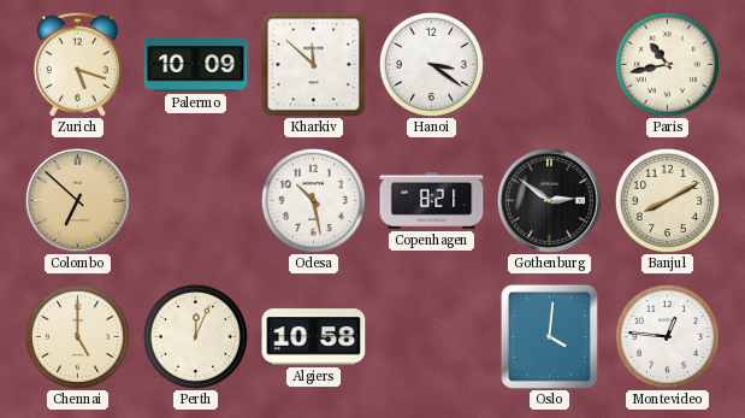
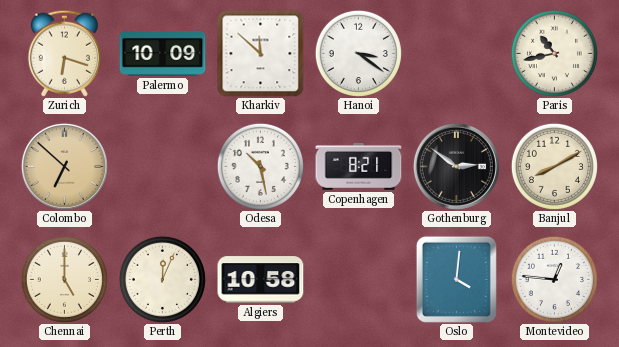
Zurich: 5:18 -> 6:18 (64, 53)
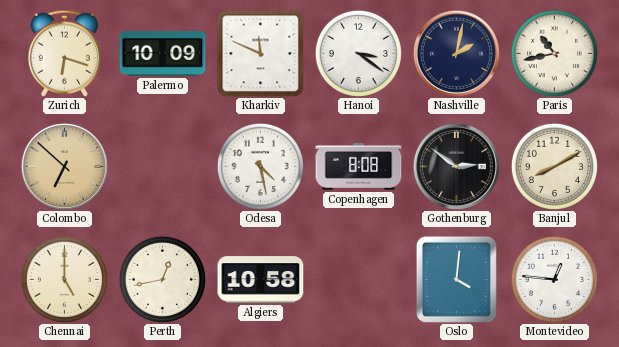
Kharkiv: 11:52 -> 11:49 (261, 54)
Nashville: none -> 2:02 (456, 53)
Odesa: 10:28 -> 4:28 (260, 166)
Copenhagen: 8:21 -> 8:08 (359, 166)
Perth: 12:04 -> 12:43 (162, 279)
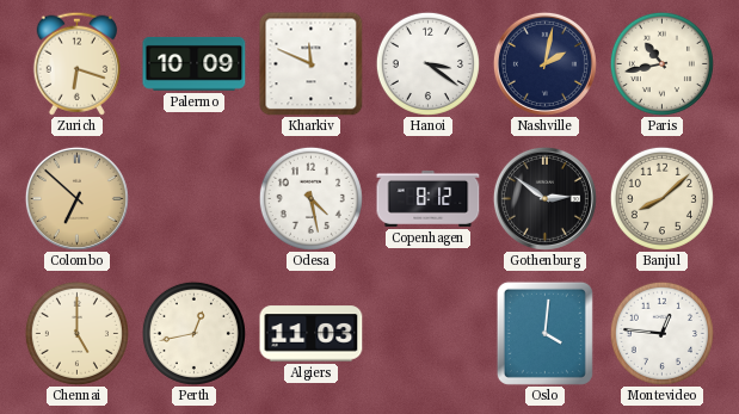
Copenhagen: 8:08 -> 8:12 (429, 198)
Banjul: 8:10 -> 8:08 (661, 198)
Algiers: 10:58 -> 11:03 (312, 334)
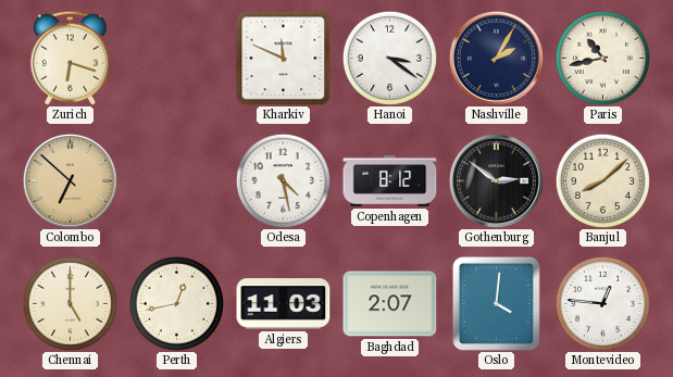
Palermo: 10:09 -> none (195, 63)
Nashville: 2:02 -> 2:05 (496, 58)
Baghdad: none -> 2:07 (390, 304)
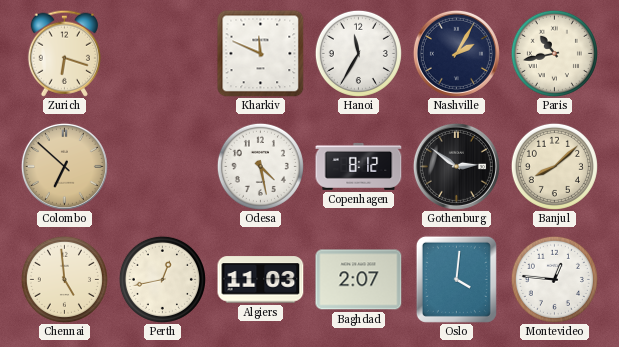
Hanoi: 3:21 -> 11:35 (358, 53)
Chennai: 5:00 -> 4:59 (64, 279)
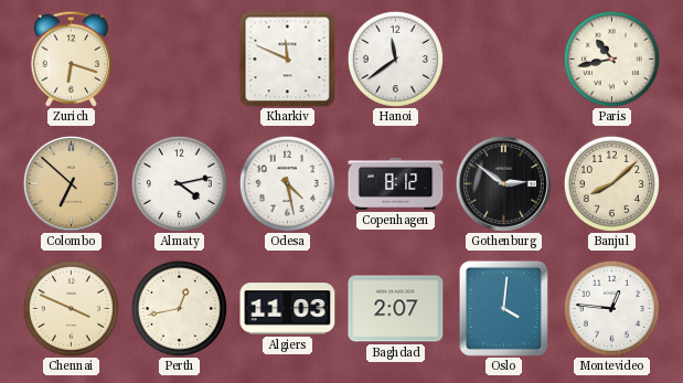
Hanoi: 11:35 -> 11:39 (395, 58)
Nashville: 2:05 -> none (456, 53)
Almaty: none -> 4:13 (179, 183)
Chennai: 4:59 -> 3:49 (71, 308)
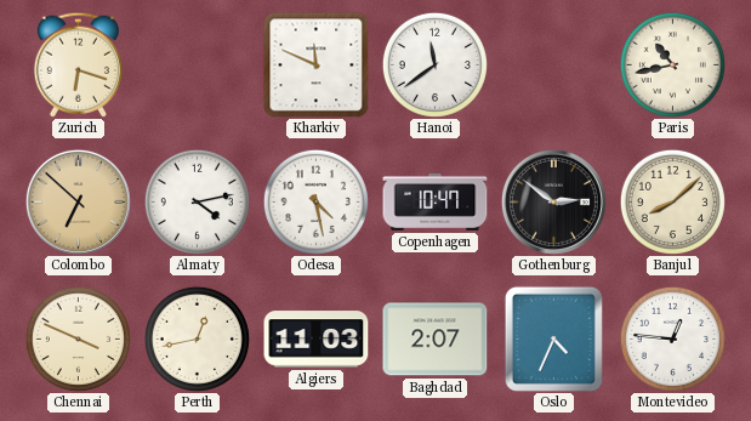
Copenhagen: 8:12 -> 10:47 (436, 201)
Oslo: 4:01 -> 4:34 (553, 338)
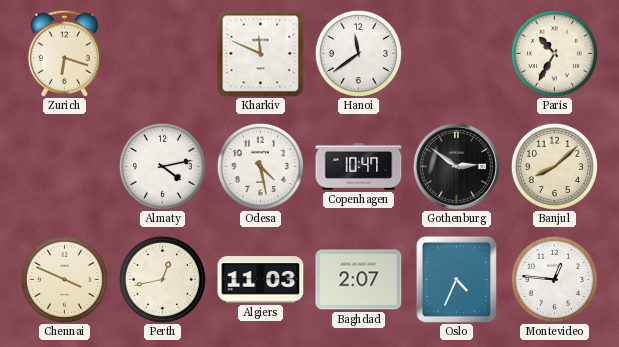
Paris: 10:43 -> 10:35 (554, 53)
Colombo: 6:52 -> none (78, 201)
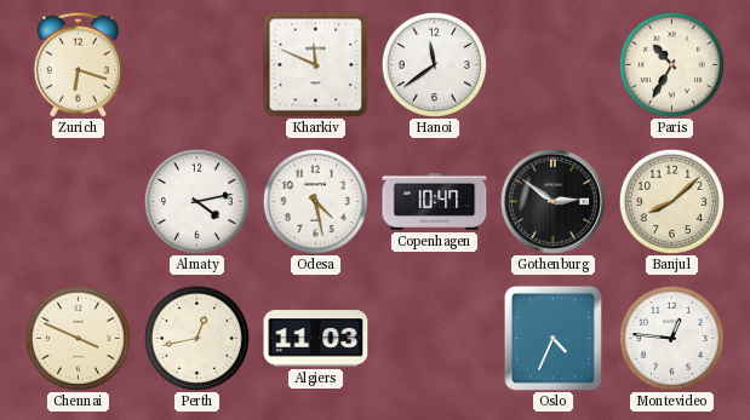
Baghdad: 2:07 -> none (359, 280)
